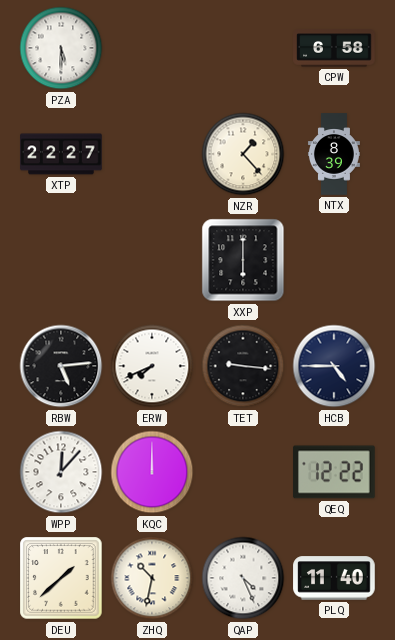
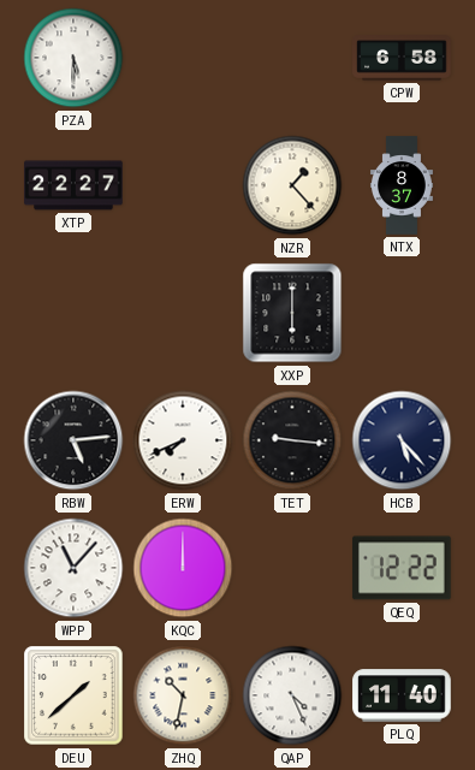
NTX: 8:39 -> 8:37 (402, 185)
HCB: 4:45 -> 5:23 (402, 440)
WPP: 12:07 -> 11:07 (73, 568)
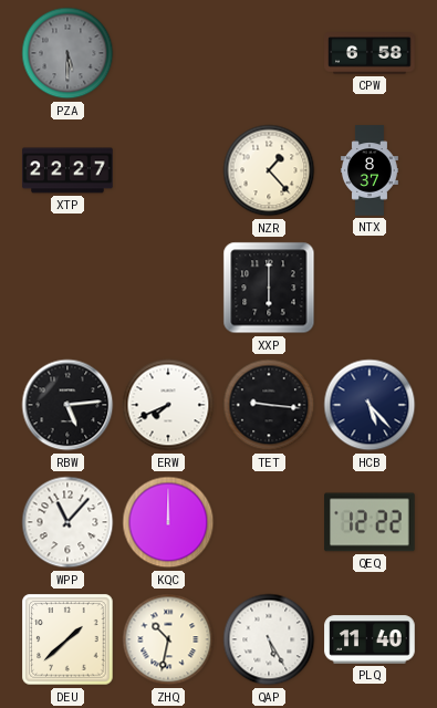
PZA dial: white -> grey (67, 53)
QAP: 4:26 -> 5:25 (269, 639)
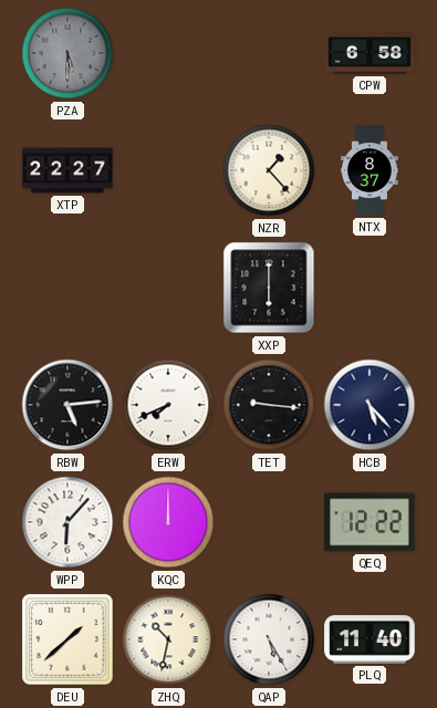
WPP: 11:07 -> 6:07 (67, 522)
